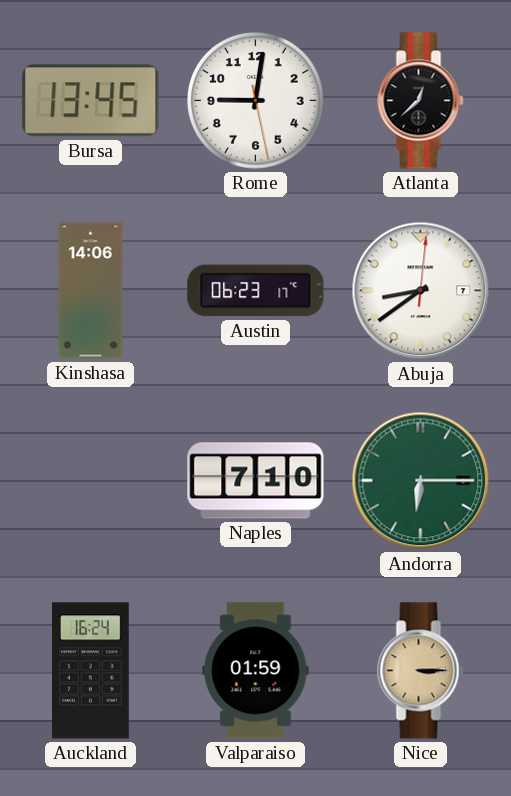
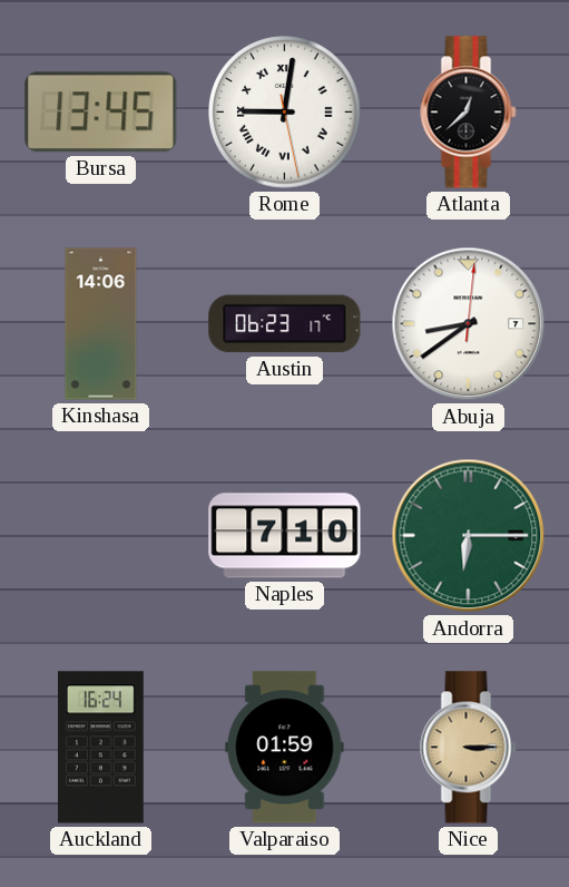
Rome numerals: Arabic -> Roman (285, 113)
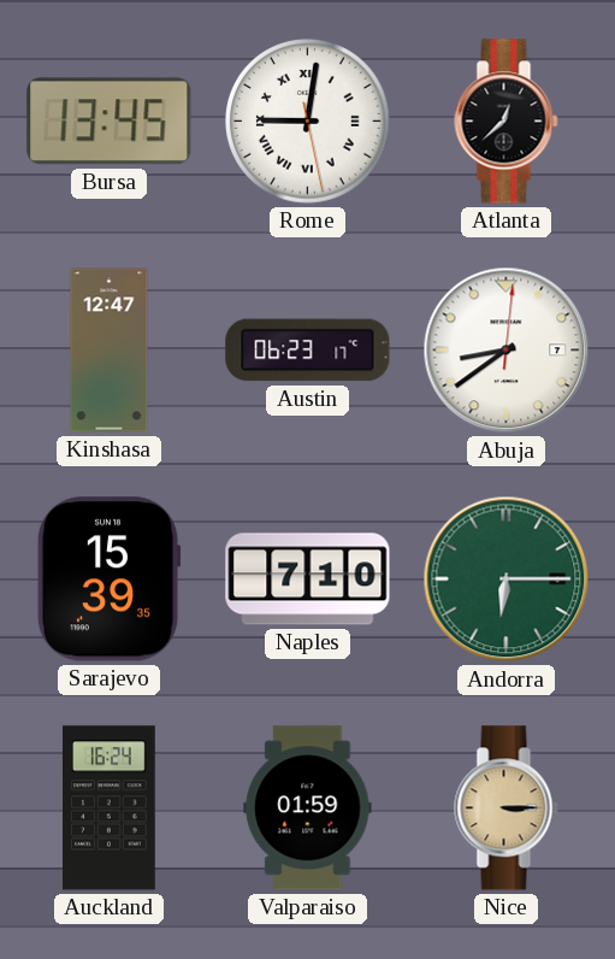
Kinshasa: 14:06 -> 12:47 (110, 351)
Sarajevo: none -> 15:39 (108, 579)
